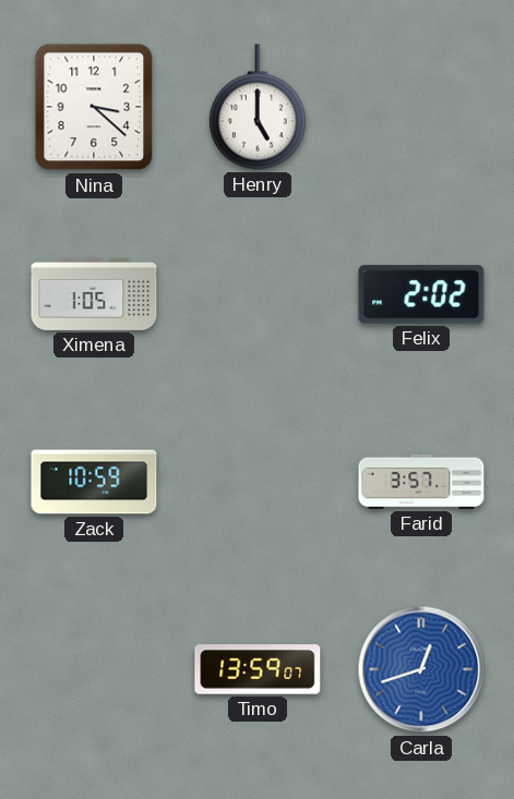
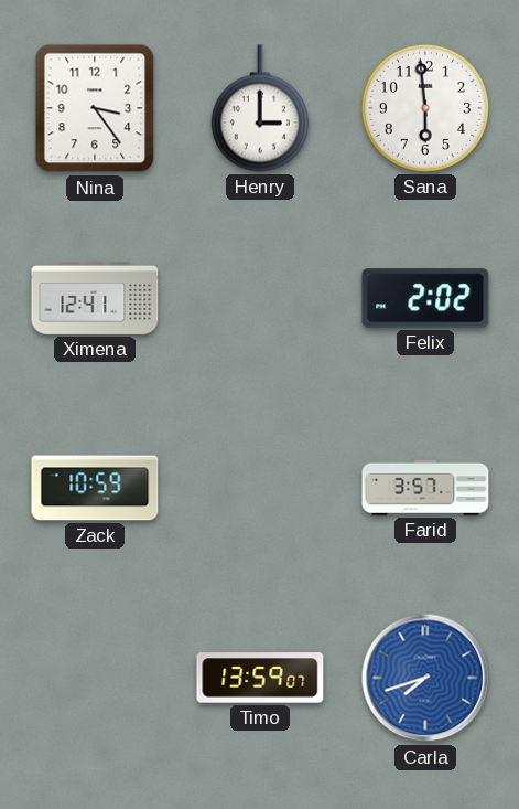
Nina: 3:22 -> 3:24 (95, 108)
Henry: 5:00 -> 3:00 (260, 108)
Sana: none -> 5:59 (425, 108)
Ximena: 1:05 -> 12:41 (95, 298)
Carla: 12:42 -> 7:42 (425, 678)
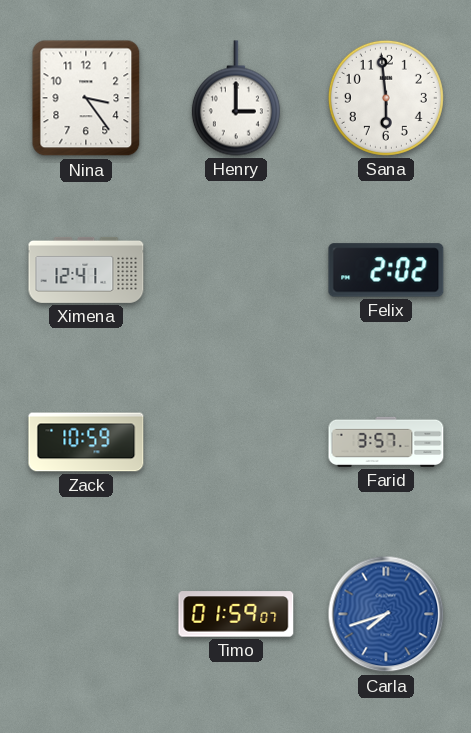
Timo: 13:59 -> 01:59 (236, 614)
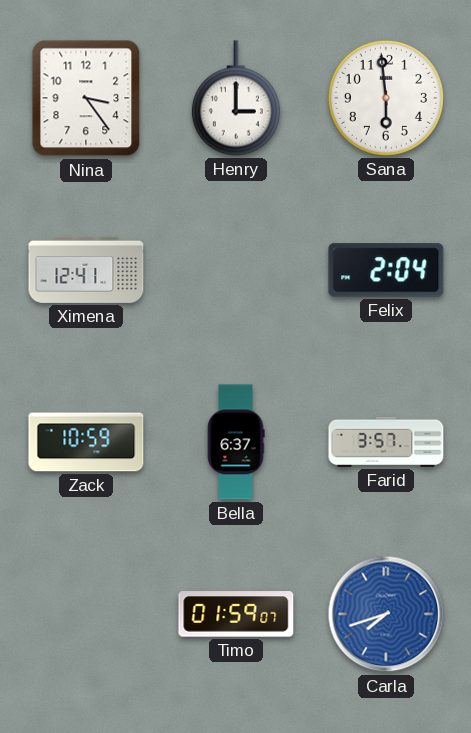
Felix: 2:02 -> 2:04 (386, 270)
Bella: none -> 6:37 (236, 442)
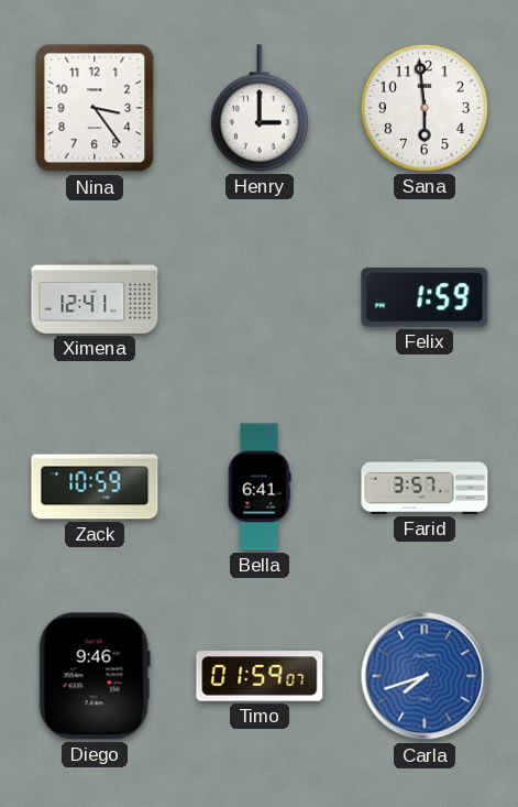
Felix: 2:04 -> 1:59 (425, 297)
Bella: 6:37 -> 6:41 (260, 487)
Diego: none -> 9:46 (95, 676)
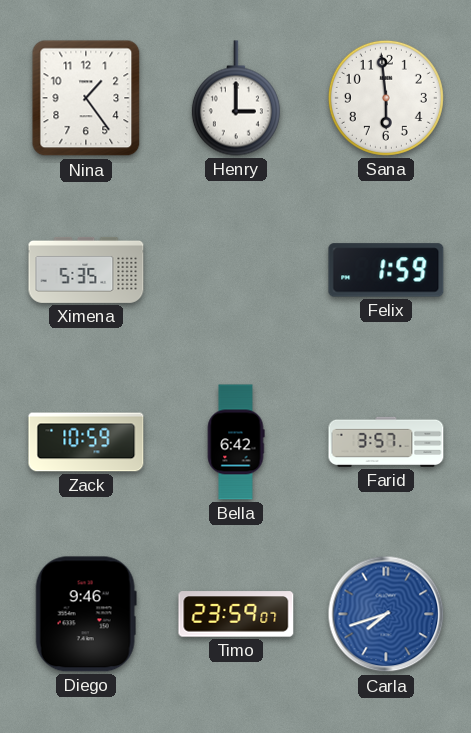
Nina: 3:24 -> 1:24 (86, 98)
Ximena: 12:41 -> 5:35 (86, 270)
Bella: 6:41 -> 6:42 (236, 442)
Timo: 01:59 -> 23:59 (236, 614)
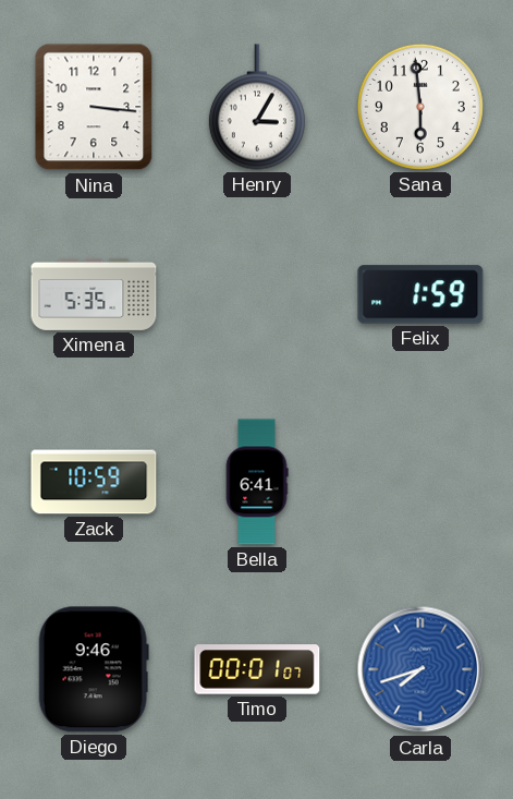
Nina: 1:24 -> 3:16 (94, 107)
Henry: 3:00 -> 3:05 (257, 107)
Bella: 6:42 -> 6:41 (257, 482)
Farid: 3:57 -> none (386, 442)
Timo: 23:59 -> 00:01 (257, 669)
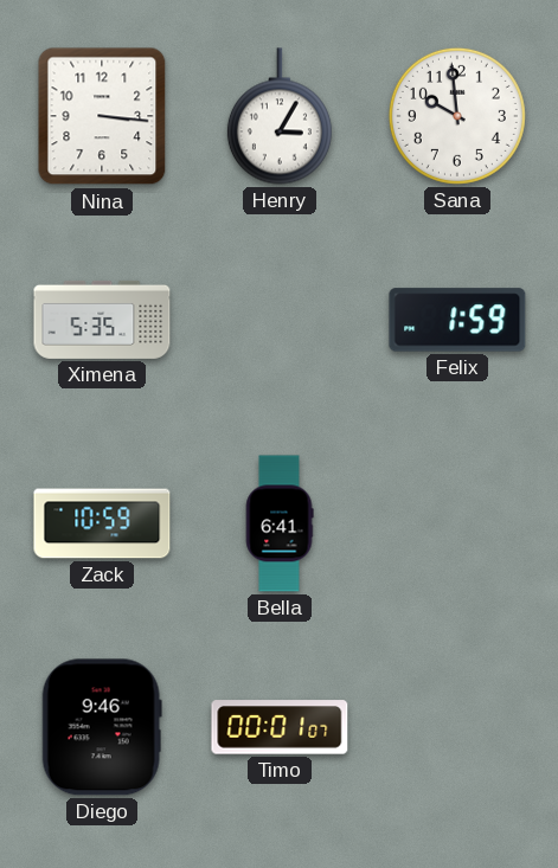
Sana: 5:59 -> 9:59 (457, 116)
Carla: 7:42 -> none (420, 669)
